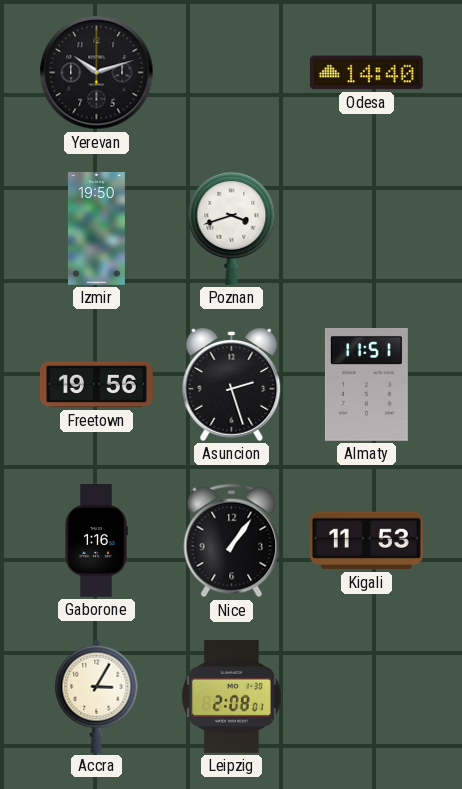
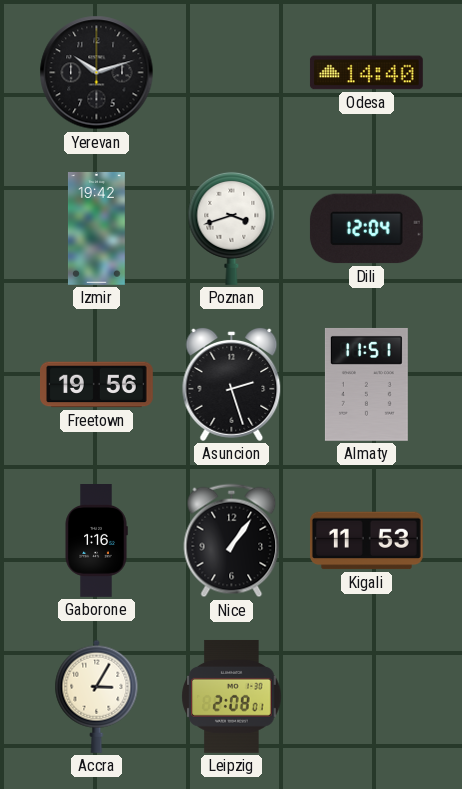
Izmir: 19:50 -> 19:42 (96, 229)
Dili: none -> 12:04 (366, 229)
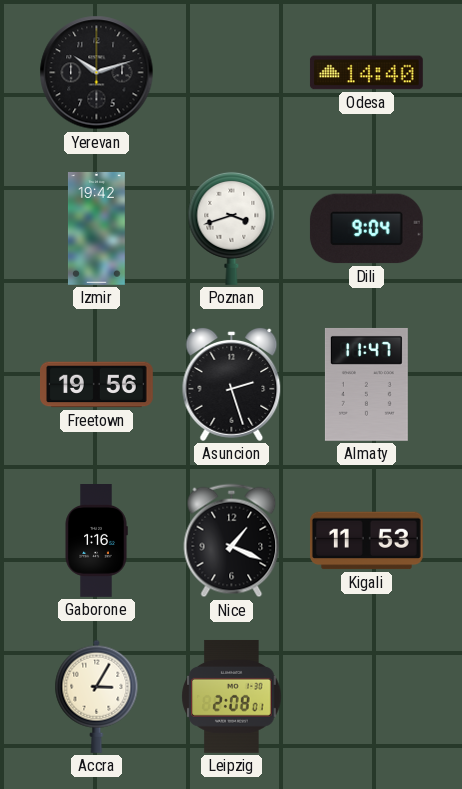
Dili: 12:04 -> 9:04 (366, 229)
Almaty: 11:51 -> 11:47 (366, 384)
Nice: 1:06 -> 1:19 (232, 541)
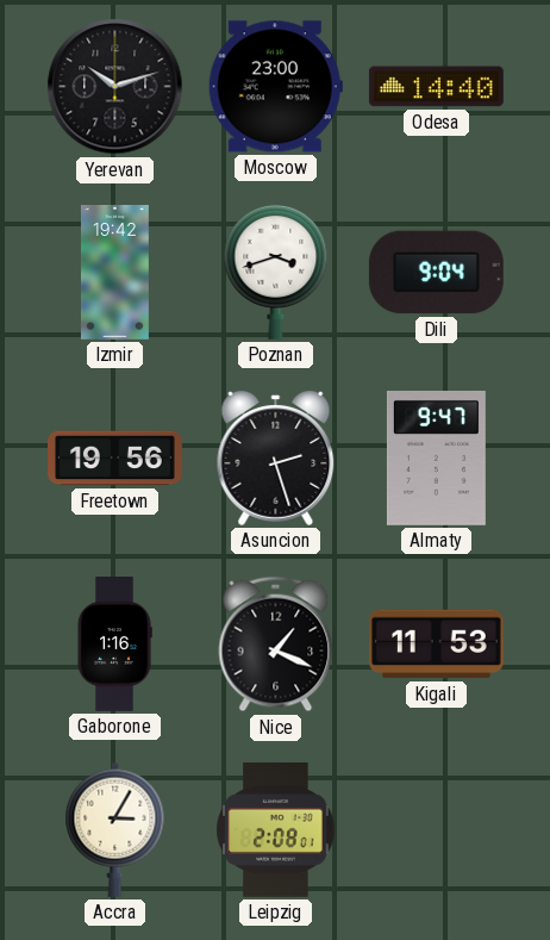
Moscow: none -> 23:00 (275, 87)
Almaty: 11:47 -> 9:47 (436, 457)
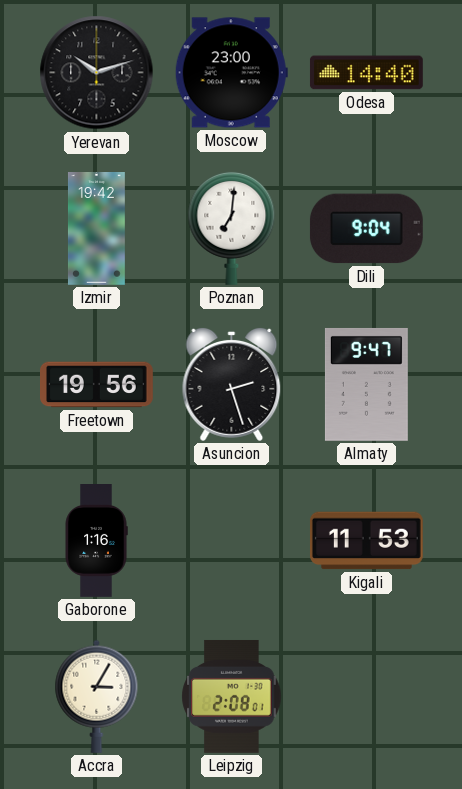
Poznan: 3:42 -> 7:01 (232, 228)
Nice: 1:19 -> none (276, 645)
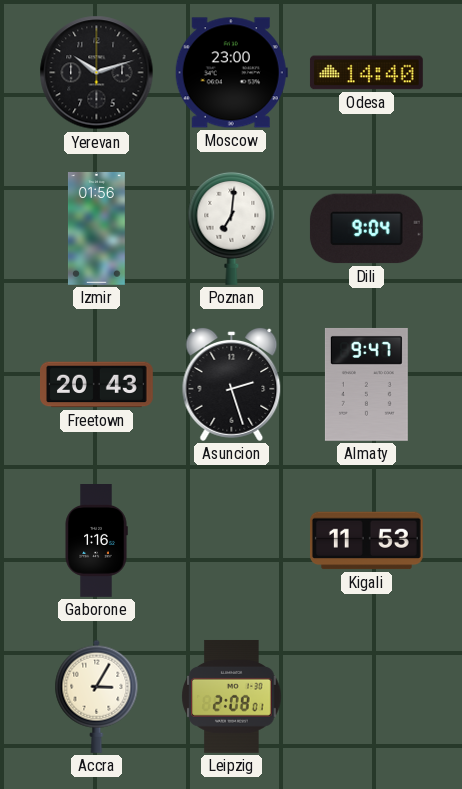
Izmir: 19:42 -> 01:56 (96, 229)
Freetown: 19:56 -> 20:43 (97, 385)
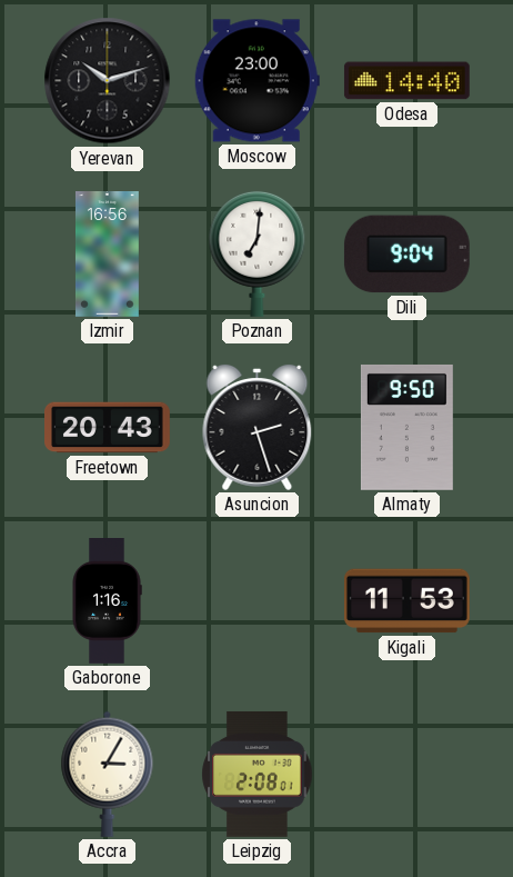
Izmir: 01:56 -> 16:56 (107, 255)
Almaty: 9:47 -> 9:50 (406, 427)
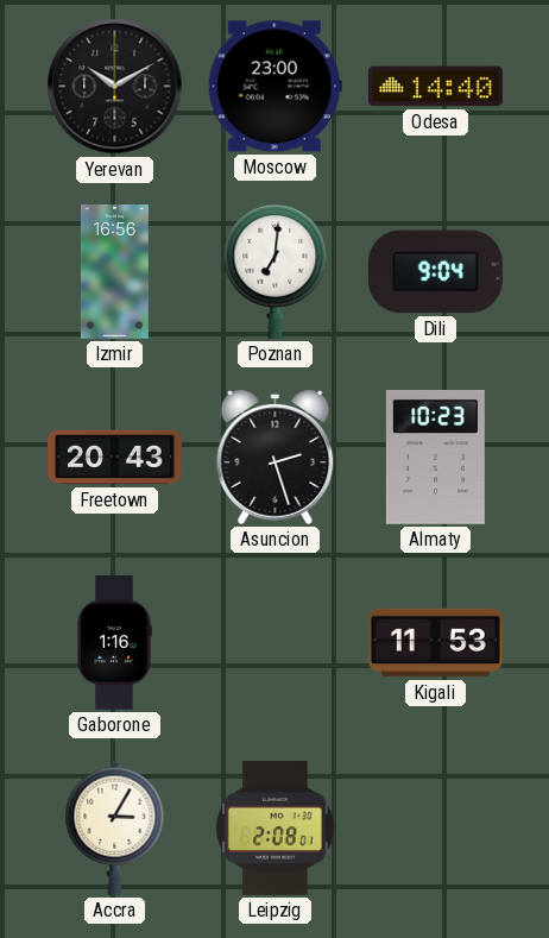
Yerevan: 10:12 -> 10:10 (115, 87)
Almaty: 9:50 -> 10:23 (435, 457)
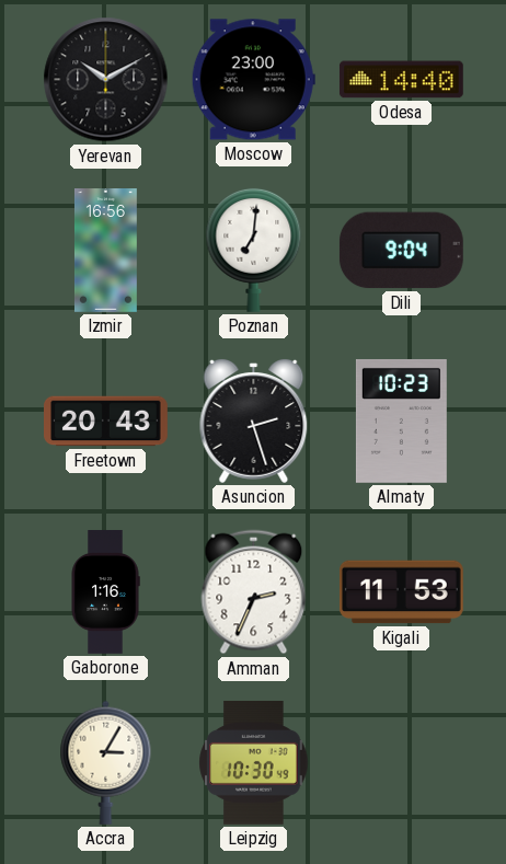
Amman: none -> 2:34 (254, 592)
Leipzig: 2:08 -> 10:30 (254, 762)
